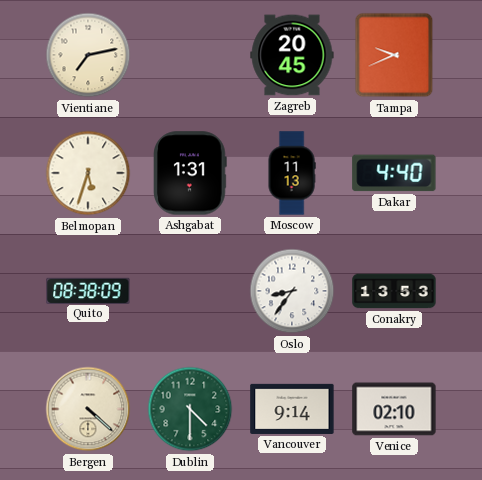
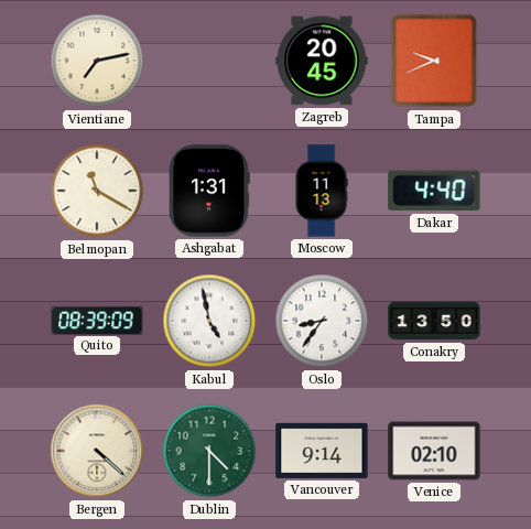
Belmopan: 5:33 -> 11:20 (97, 191)
Quito: 08:38 -> 08:39 (97, 320)
Kabul: none -> 4:58 (209, 321)
Conakry: 13:53 -> 13:50 (434, 321)
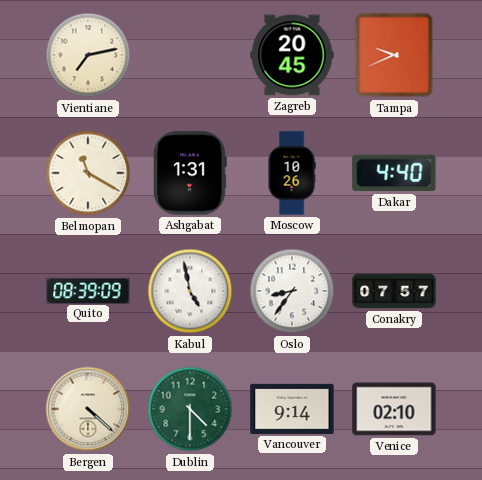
Moscow: 11:13 -> 10:26 (292, 173)
Conakry: 13:50 -> 07:57 (394, 291)
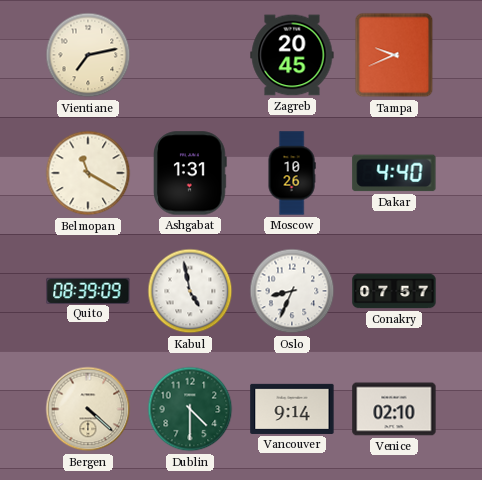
Oslo: 8:36 -> 8:34 (292, 291)
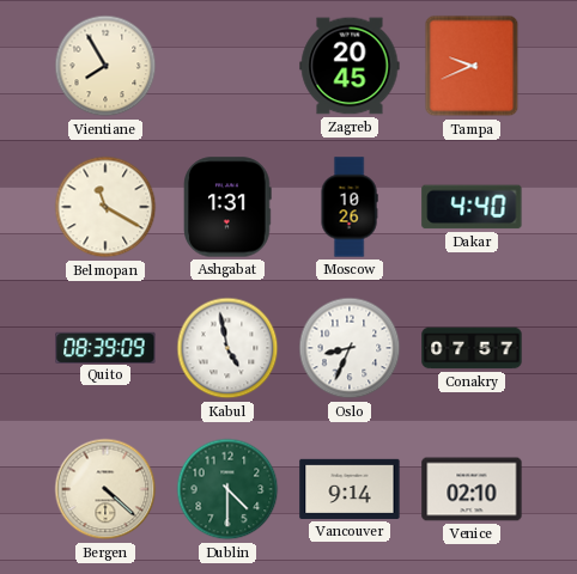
Vientiane: 7:13 -> 7:55 (105, 66)
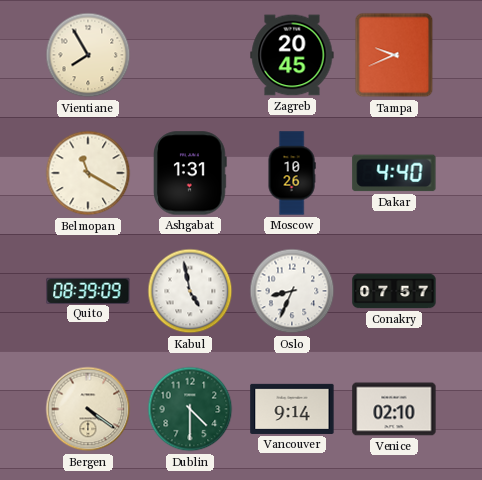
Bergen: 4:22 -> 4:21 (88, 409)
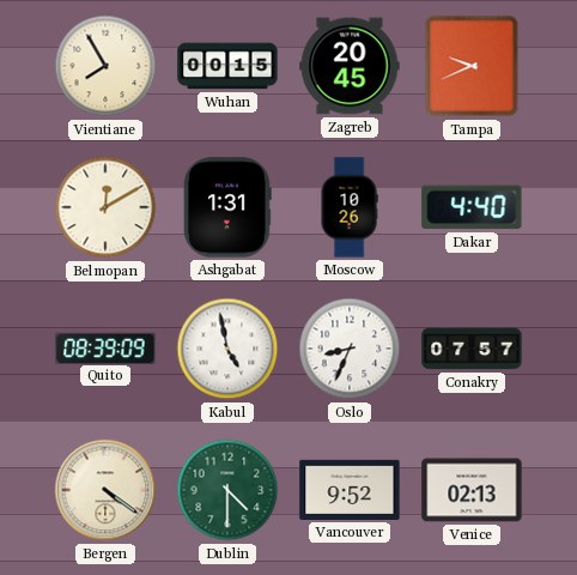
Wuhan: none -> 00:15 (227, 66)
Belmopan: 11:20 -> 12:10 (105, 207)
Vancouver: 9:14 -> 9:52 (350, 490)
Venice: 02:10 -> 02:13 (472, 490)
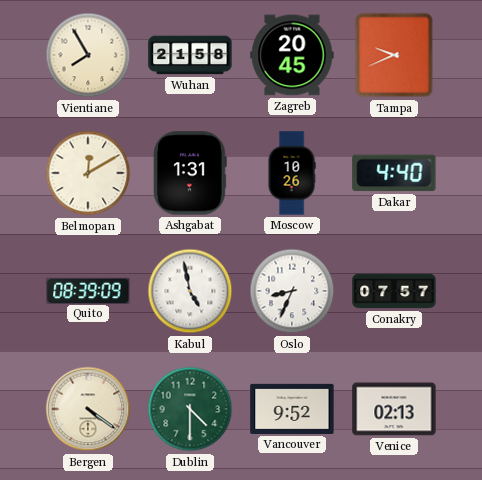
Wuhan: 00:15 -> 21:58 (190, 55)
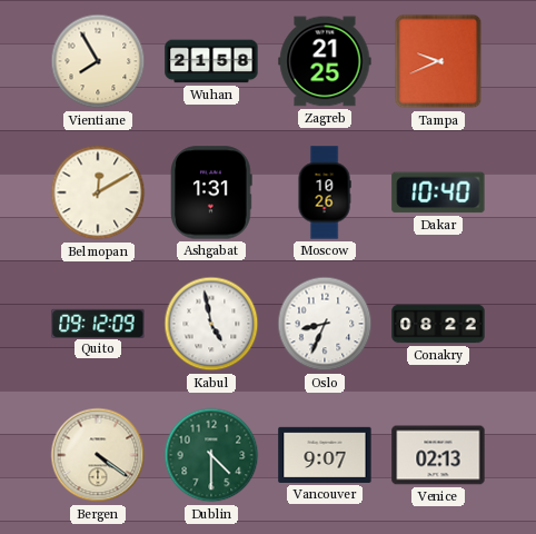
Zagreb: 20:45 -> 21:25 (325, 61)
Dakar: 4:40 -> 10:40 (438, 192)
Quito: 08:39 -> 09:12 (98, 323)
Conakry: 07:57 -> 08:22 (438, 324)
Vancouver: 9:52 -> 9:07 (325, 455)
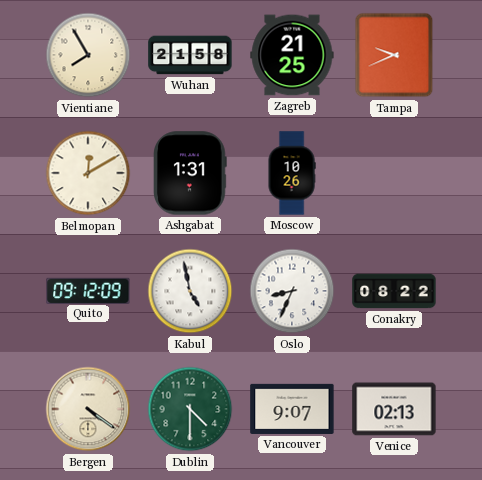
Dakar: 10:40 -> none (438, 192)
